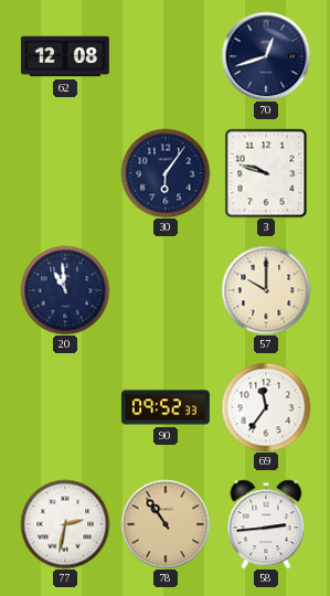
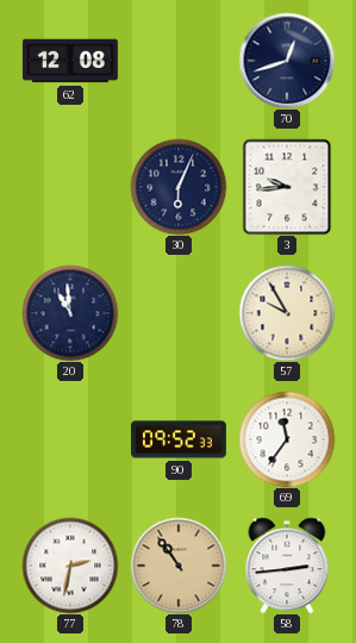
30: 6:06 -> 6:04 (179, 187)
3: 9:48 -> 9:44 (287, 187)
57: 10:00 -> 9:55 (287, 313)
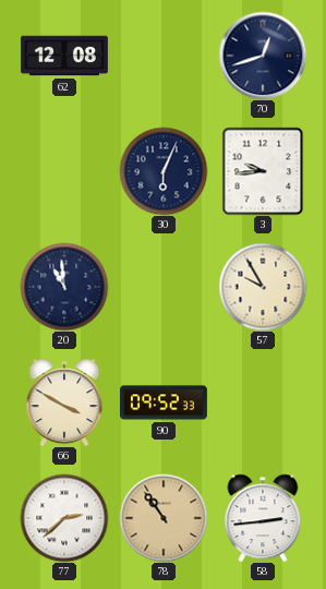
66: none -> 3:50 (64, 402)
69: 11:36 -> none (287, 439)
77: 2:32 -> 2:38 (64, 518)
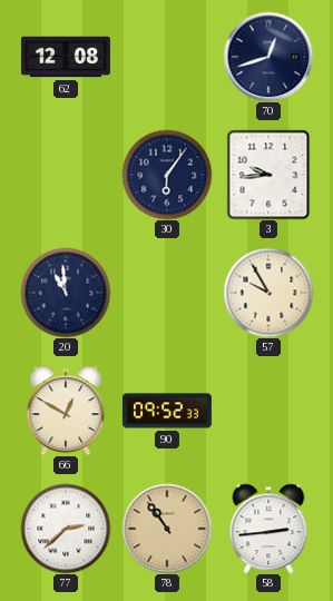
30: 6:04 -> 6:06 (167, 175)
66: 3:50 -> 12:50 (66, 411)
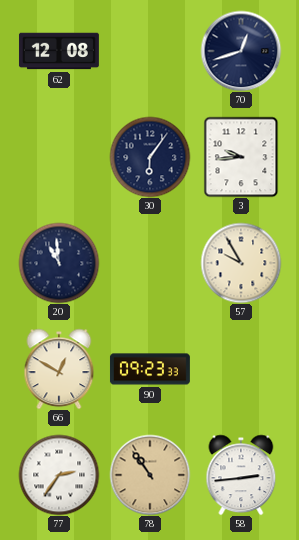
90: 09:52 -> 09:23 (150, 369)
77: 2:38 -> 2:36 (59, 475)
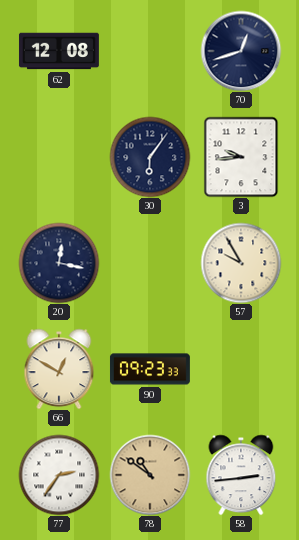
20: 10:59 -> 12:17 (59, 263)
78: 10:54 -> 10:51 (150, 475)
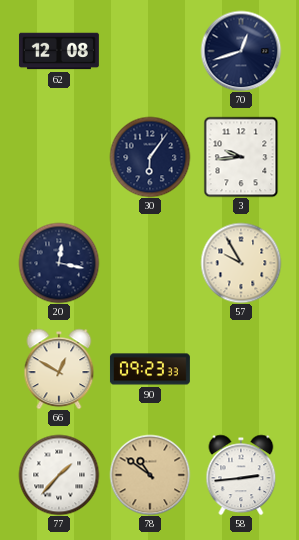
77: 2:36 -> 1:37 (59, 475)
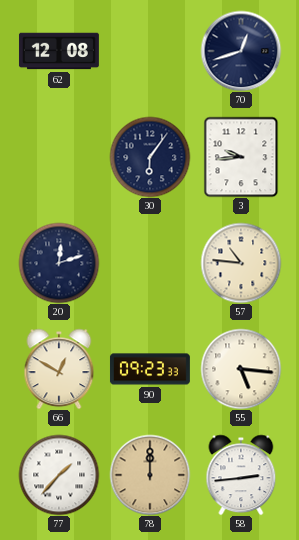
20: 12:17 -> 12:12 (59, 263)
57: 9:55 -> 10:46 (241, 263)
55: none -> 5:16 (241, 369)
78: 10:51 -> 12:00 (150, 475)
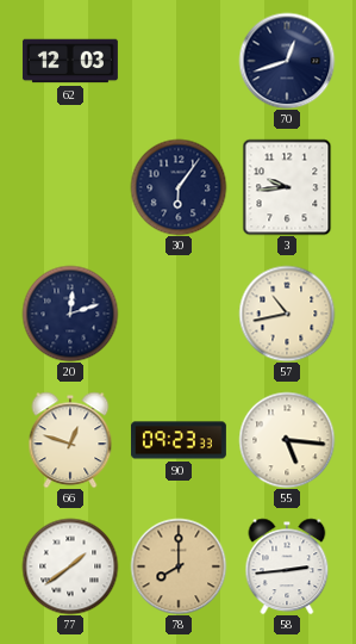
62: 12:08 -> 12:03 (70, 61)
57: 10:46 -> 10:43 (287, 314)
66: 12:50 -> 12:48 (70, 440)
77: 1:37 -> 1:39 (70, 566)
78: 12:00 -> 8:00 (179, 566)
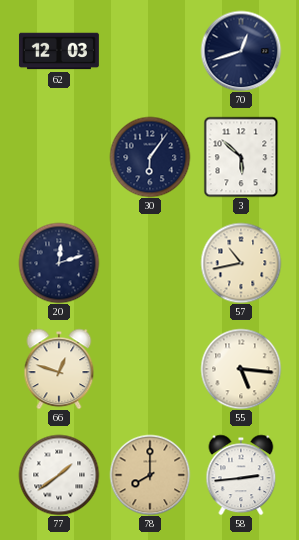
3: 9:44 -> 5:52 (241, 157)
90: 09:23 -> none (179, 440)
